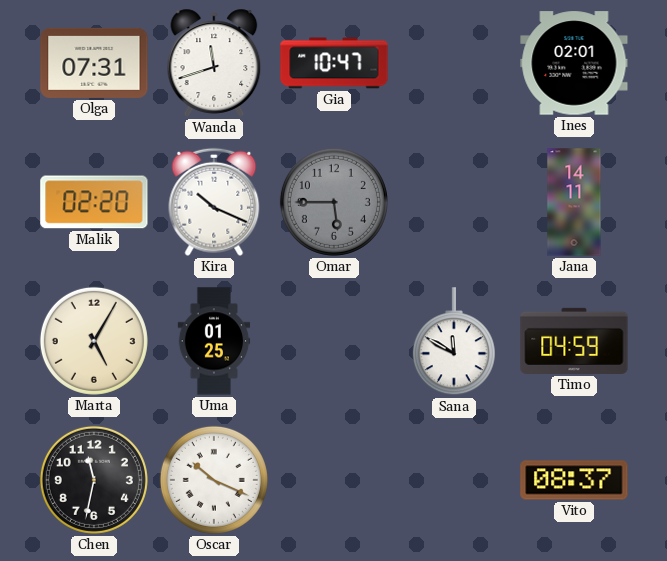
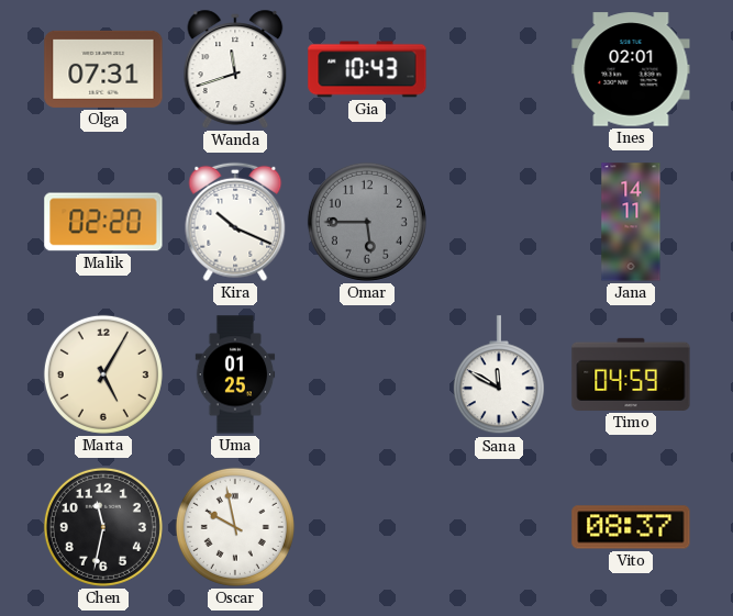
Gia: 10:47 -> 10:43 (367, 69)
Oscar: 10:19 -> 9:58 (235, 527)
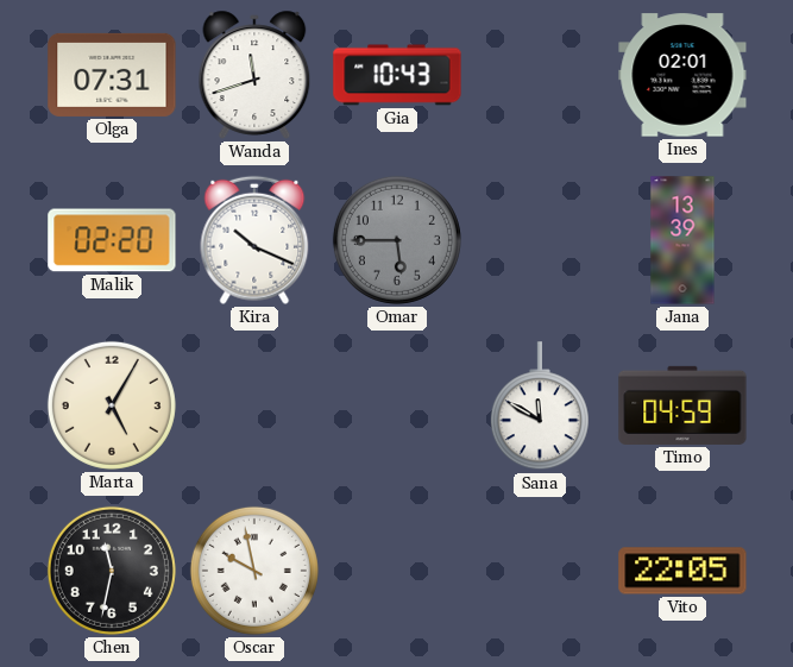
Jana: 14:11 -> 13:39 (682, 240)
Uma: 01:25 -> none (235, 374)
Vito: 08:37 -> 22:05 (682, 571)
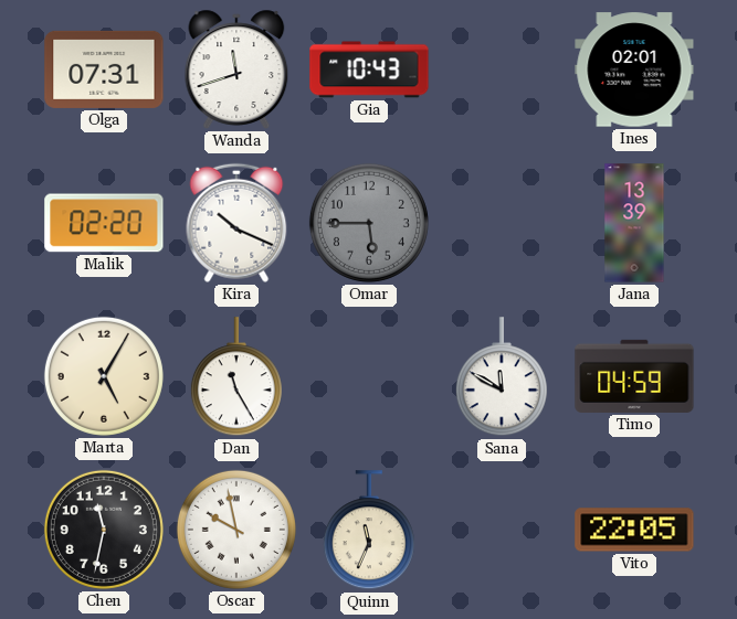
Dan: none -> 11:25 (236, 377)
Quinn: none -> 11:34 (369, 531)
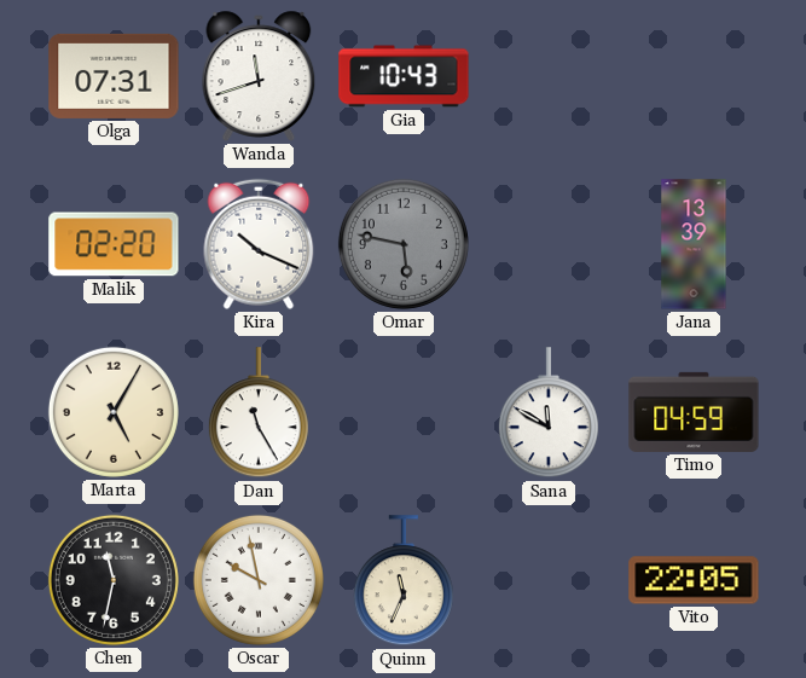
Ines: 02:01 -> none (634, 70)
Omar: 5:45 -> 5:47 (404, 244)
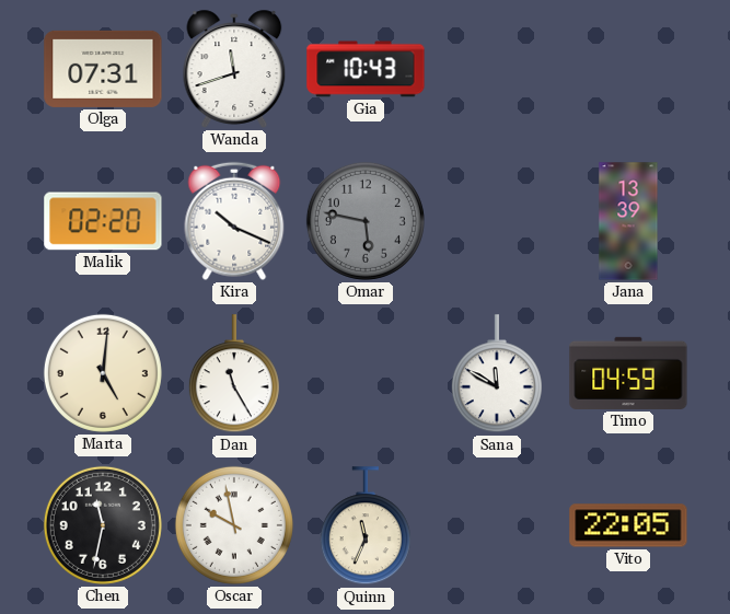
Marta: 5:05 -> 5:01 (103, 373)
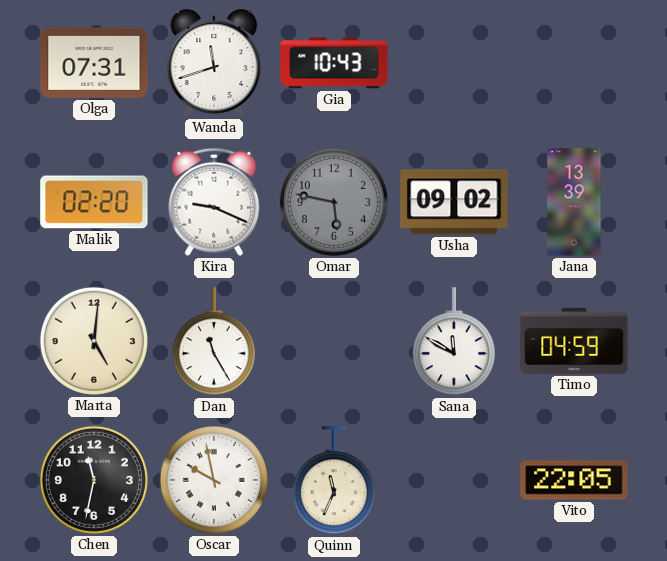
Kira: 10:19 -> 9:19 (214, 202)
Usha: none -> 09:02 (454, 202)
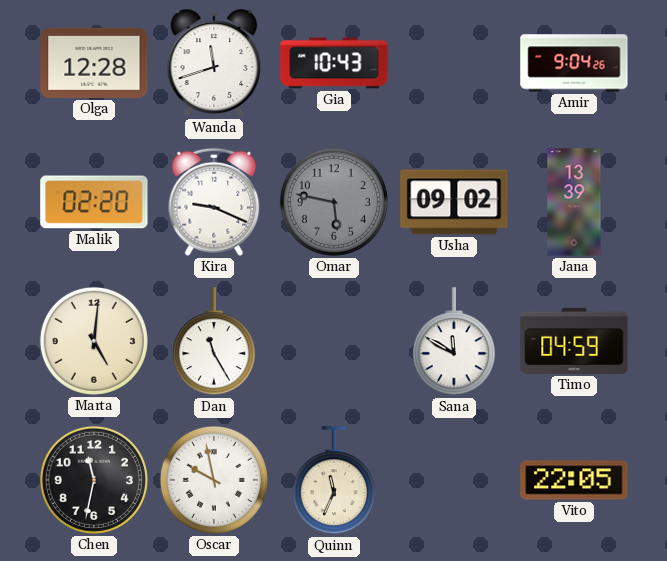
Olga: 07:31 -> 12:28 (94, 63)
Amir: none -> 9:04 (574, 63)
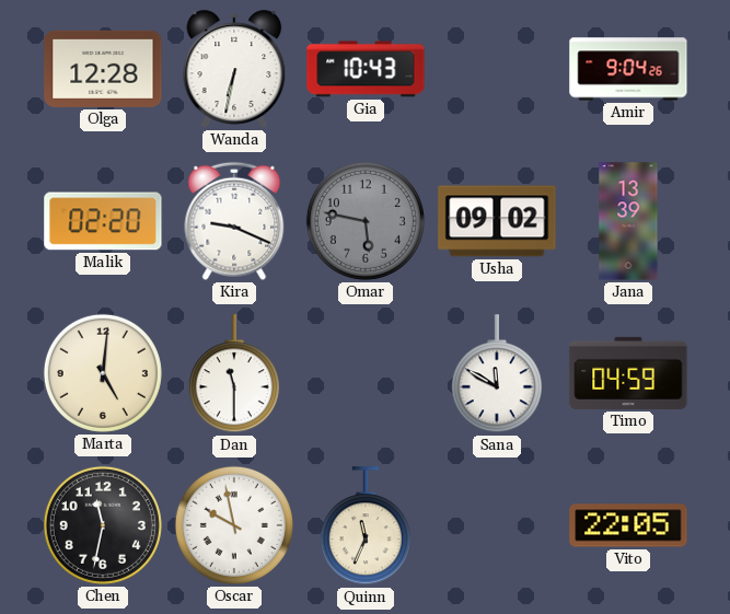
Wanda: 11:42 -> 6:32 (234, 69)
Dan: 11:25 -> 11:30 (234, 374)
